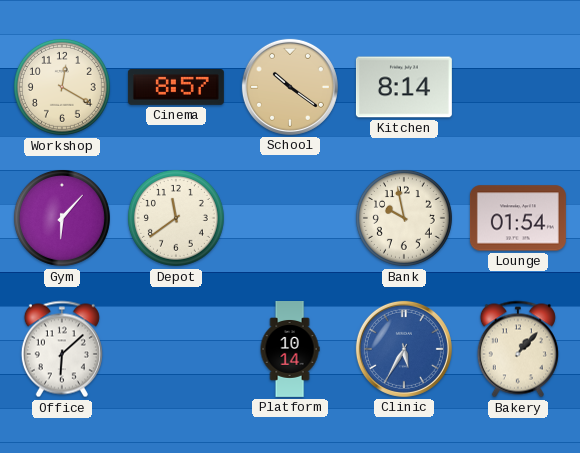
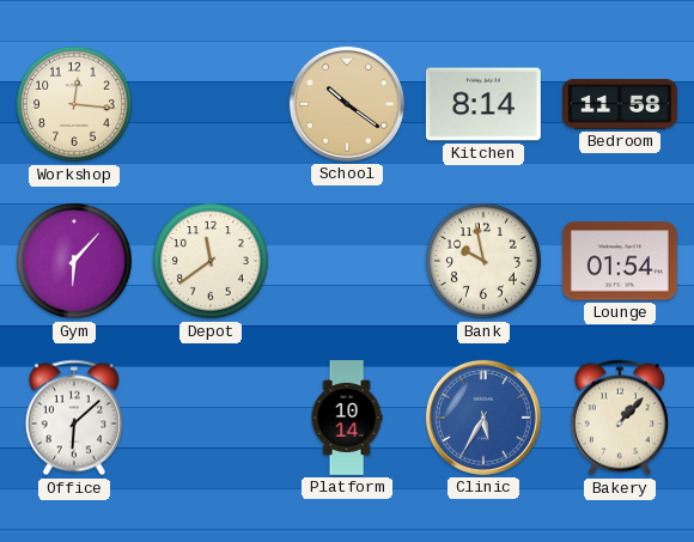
Workshop: 12:20 -> 12:16 (74, 104)
Cinema: 8:57 -> none (176, 87)
Bedroom: none -> 11:58 (620, 104)
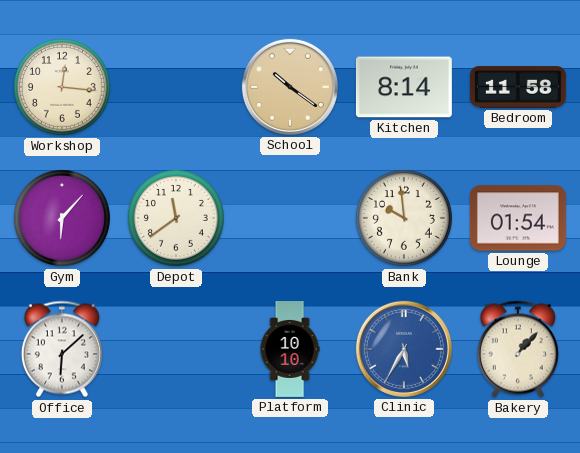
Bank: 9:58 -> 9:59 (404, 218)
Platform: 10:14 -> 10:10 (290, 350)
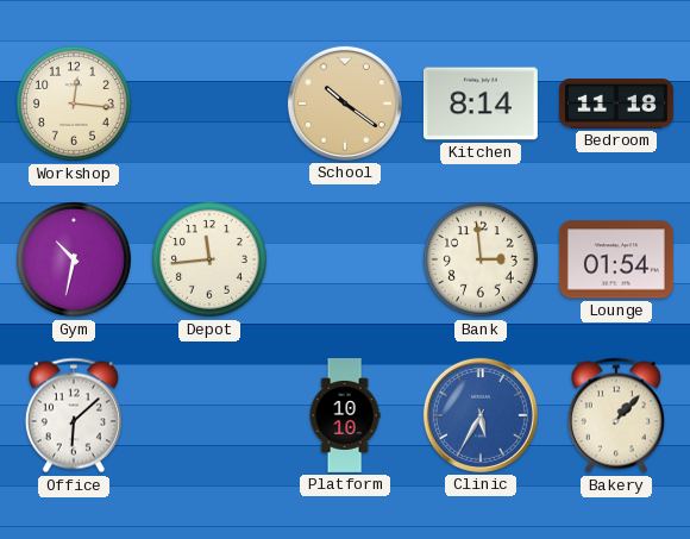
Bedroom: 11:58 -> 11:18 (616, 104)
Gym: 6:07 -> 10:32 (74, 259)
Depot: 11:39 -> 11:44 (209, 259)
Bank: 9:59 -> 2:59 (481, 259)
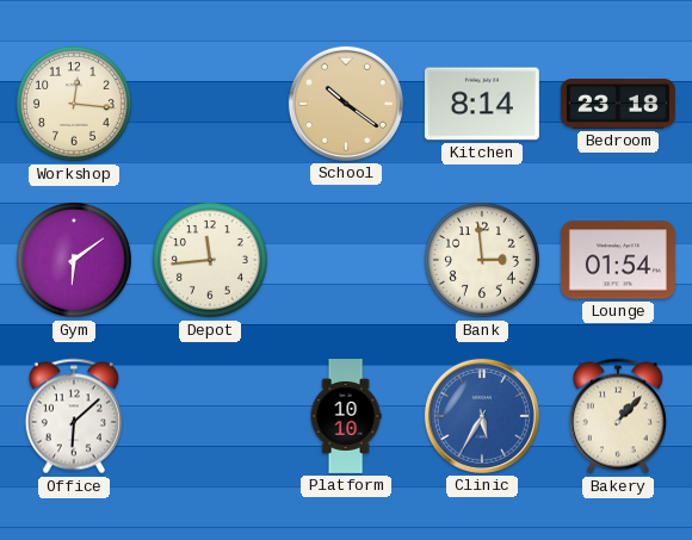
Bedroom: 11:18 -> 23:18 (618, 104)
Gym: 10:32 -> 6:09 (74, 260)
